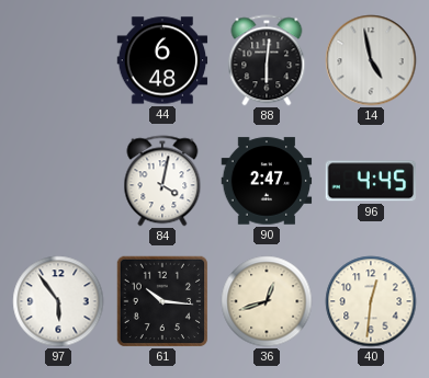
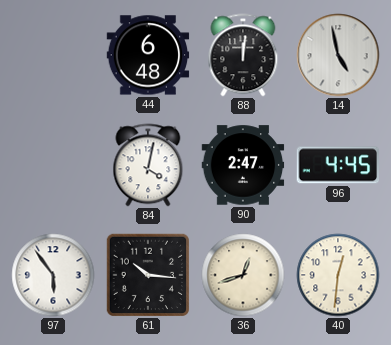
88: 6:01 -> 12:01 (243, 55)
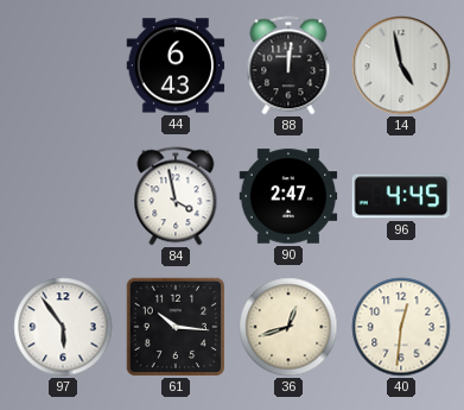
44: 6:48 -> 6:43 (176, 65)
84: 4:02 -> 3:58 (176, 196)
